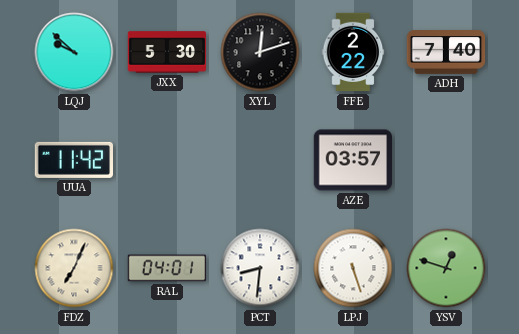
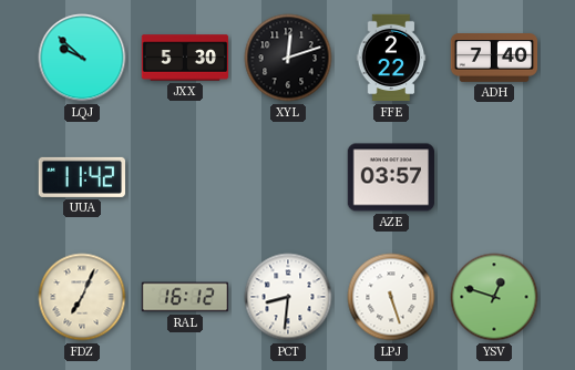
RAL: 04:01 -> 16:12 (185, 297)
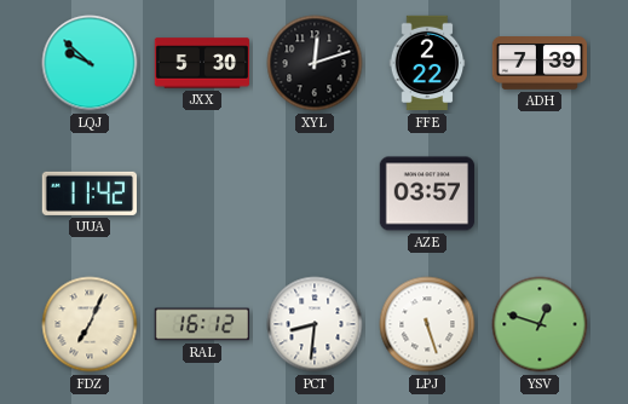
ADH: 7:40 -> 7:39 (540, 64)
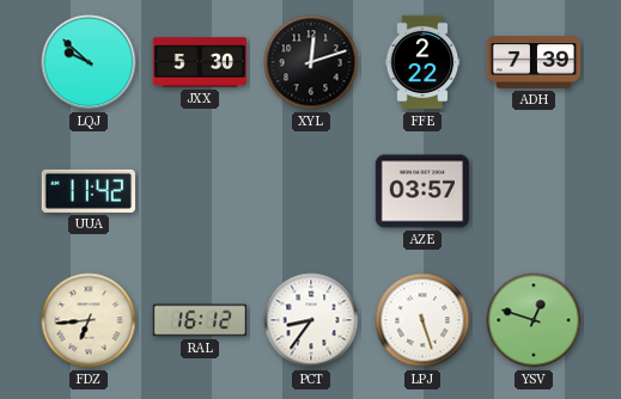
FDZ: 7:04 -> 6:44 (89, 320)
PCT: 8:31 -> 8:36 (311, 320)
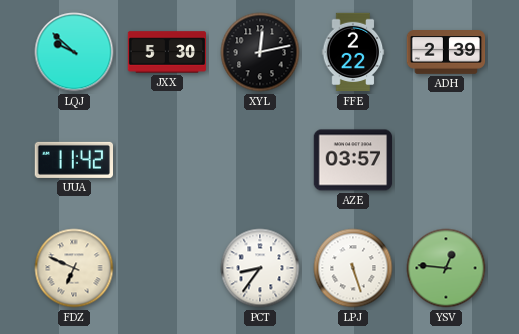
XYL: 12:12 -> 12:13 (260, 52)
ADH: 7:39 -> 2:39 (446, 53)
FDZ: 6:44 -> 6:49 (74, 268)
RAL: 16:12 -> none (200, 320)
YSV: 12:48 -> 12:46 (446, 268)
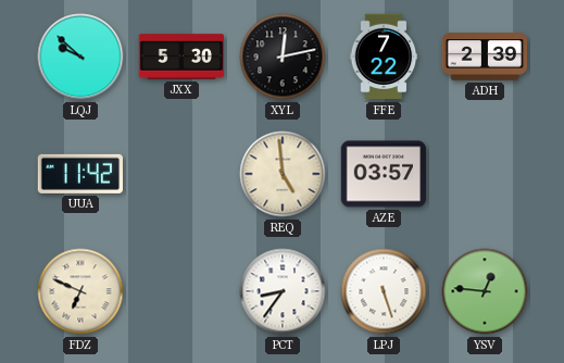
FFE: 2:22 -> 7:22 (384, 57)
REQ: none -> 4:59 (283, 174)
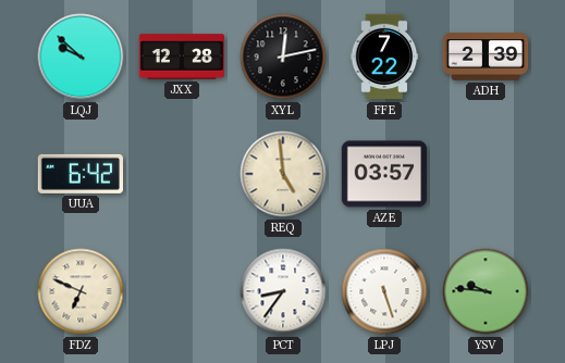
JXX: 5:30 -> 12:28 (182, 57)
UUA: 11:42 -> 6:42 (79, 174)
YSV: 12:46 -> 9:46 (486, 291)
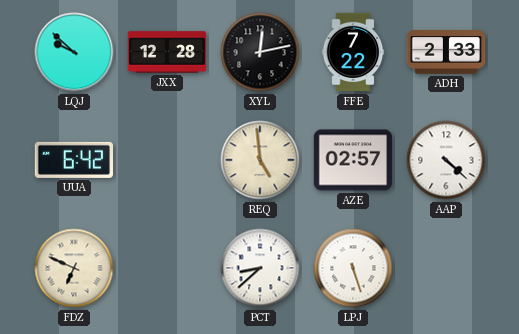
ADH: 2:39 -> 2:33 (446, 53)
AZE: 03:57 -> 02:57 (353, 160)
AAP: none -> 4:22 (446, 160)
PCT: 8:36 -> 8:38 (260, 268)
YSV: 9:46 -> none (486, 291)
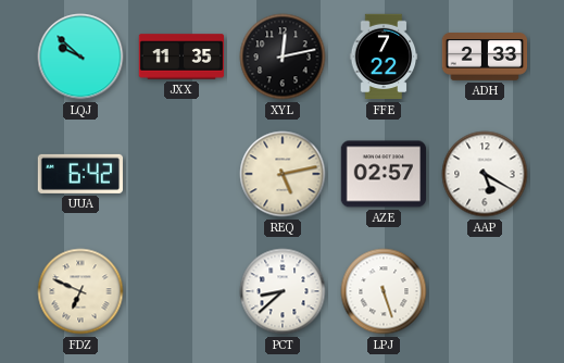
JXX: 12:28 -> 11:35 (181, 57)
REQ: 4:59 -> 5:13 (283, 174)
AAP: 4:22 -> 5:20 (485, 174)
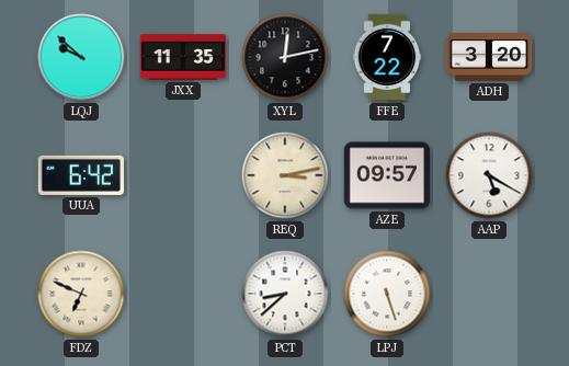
ADH: 2:33 -> 3:20 (489, 58)
REQ: 5:13 -> 3:13 (285, 175)
AZE: 02:57 -> 09:57 (387, 175)
